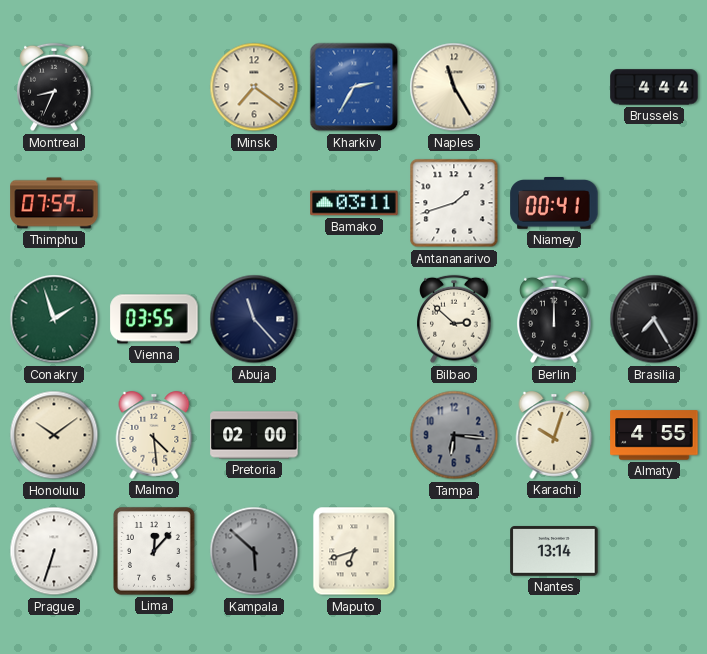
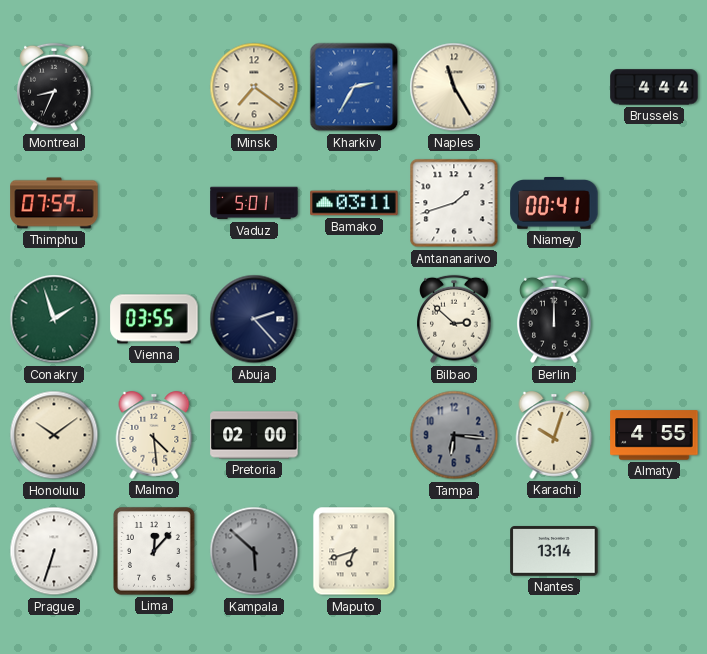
Vaduz: none -> 5:01 (254, 203)
Abuja: 11:23 -> 2:23 (254, 319)
Brasilia: 7:25 -> none (654, 319)
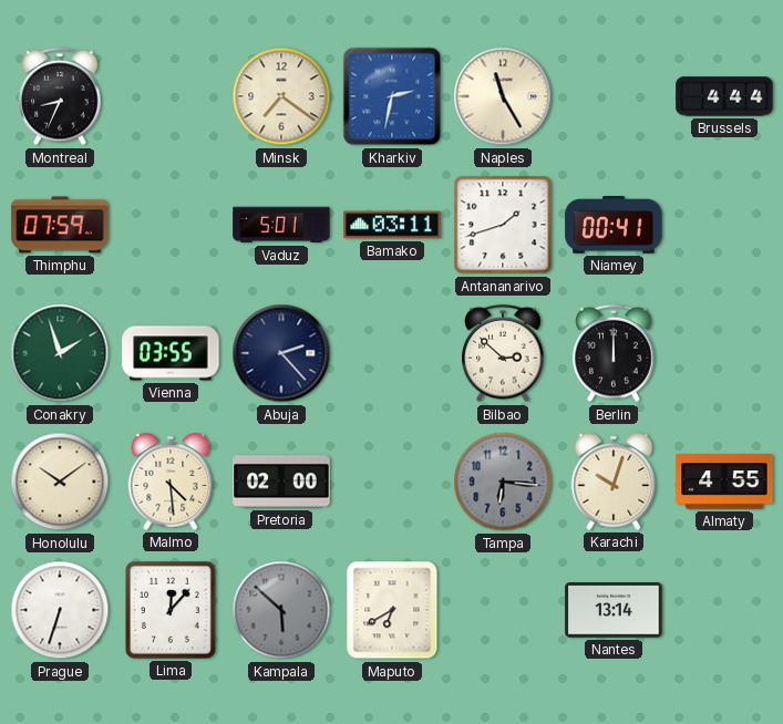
Kharkiv: 2:35 -> 2:32 (392, 96)
Maputo: 6:42 -> 6:40 (392, 610)
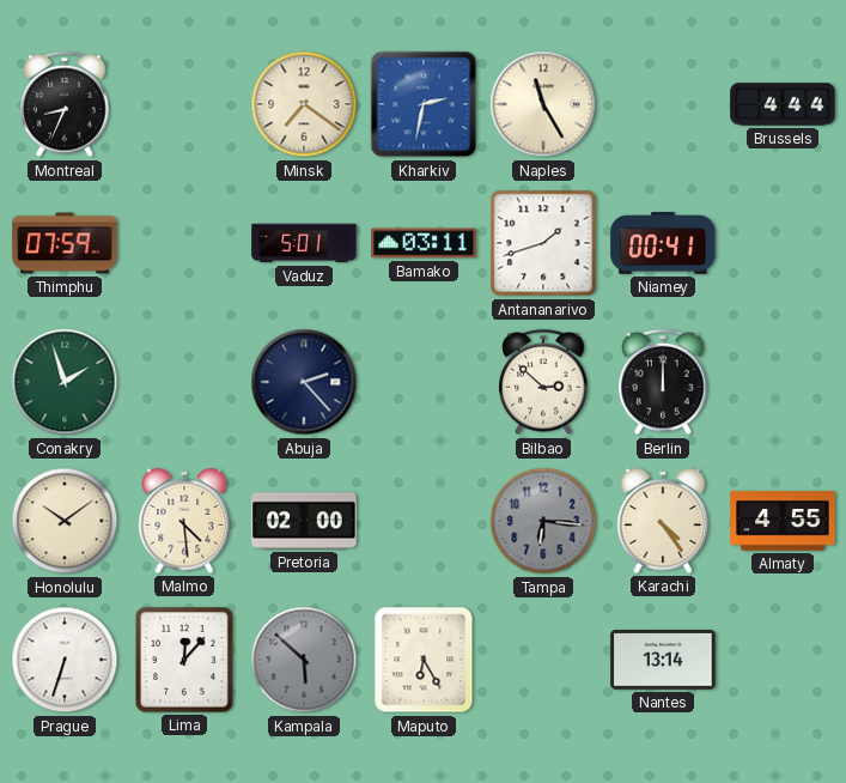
Vienna: 03:55 -> none (171, 353)
Karachi: 10:03 -> 4:24 (663, 521)
Maputo: 6:40 -> 6:25 (424, 660)
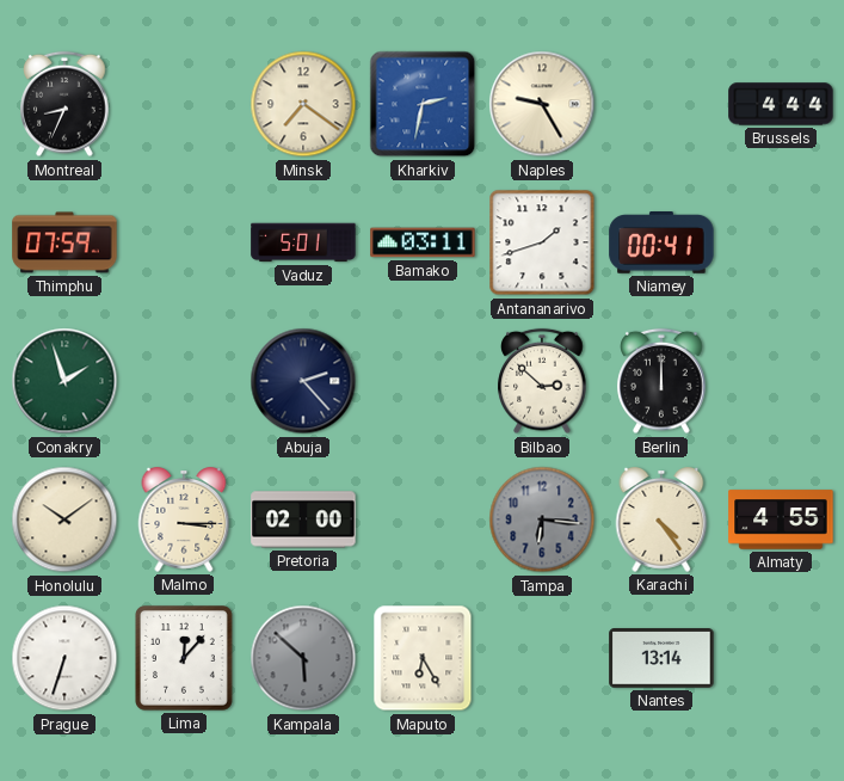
Naples: 11:25 -> 9:25 (542, 104)
Malmo: 4:29 -> 3:15 (184, 519)
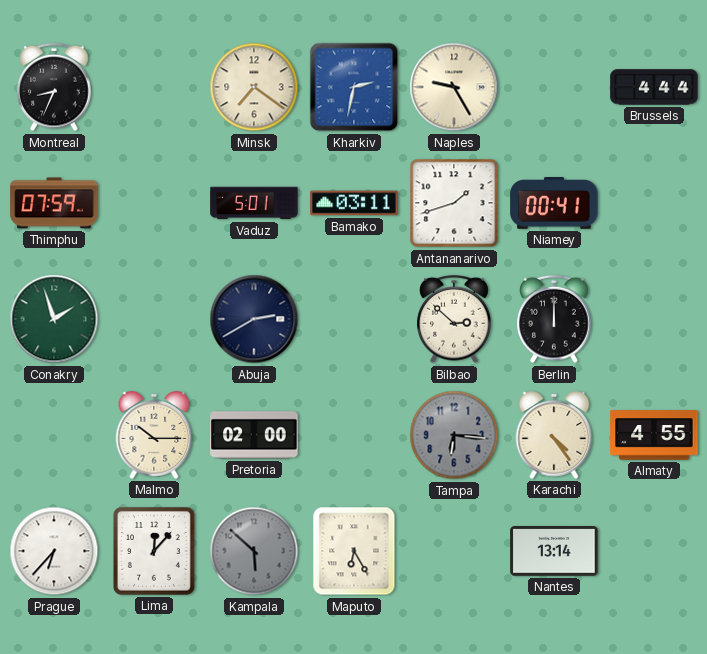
Abuja: 2:23 -> 2:40 (254, 319)
Honolulu: 10:09 -> none (64, 519)
Malmo: 3:15 -> 10:15 (154, 435)
Prague: 6:33 -> 6:37 (54, 551)
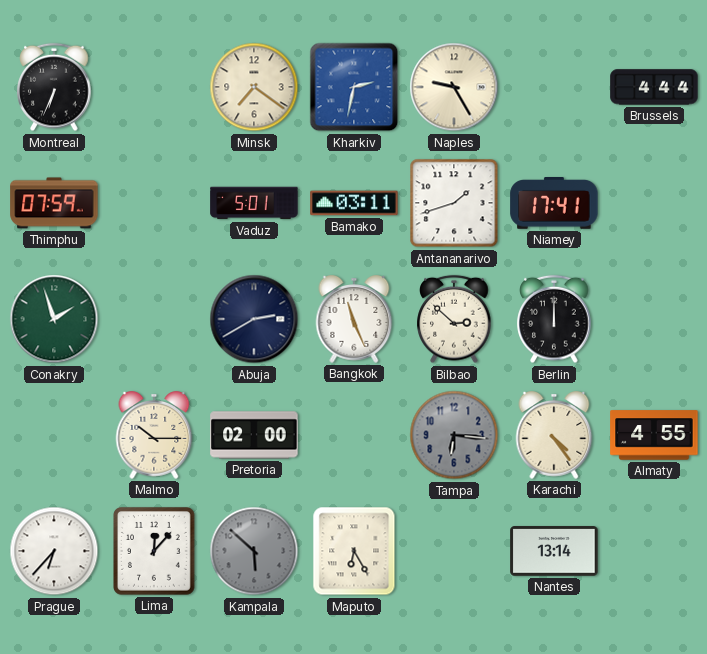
Montreal: 8:34 -> 6:34 (54, 87)
Niamey: 00:41 -> 17:41 (554, 204)
Bangkok: none -> 11:26 (354, 319)
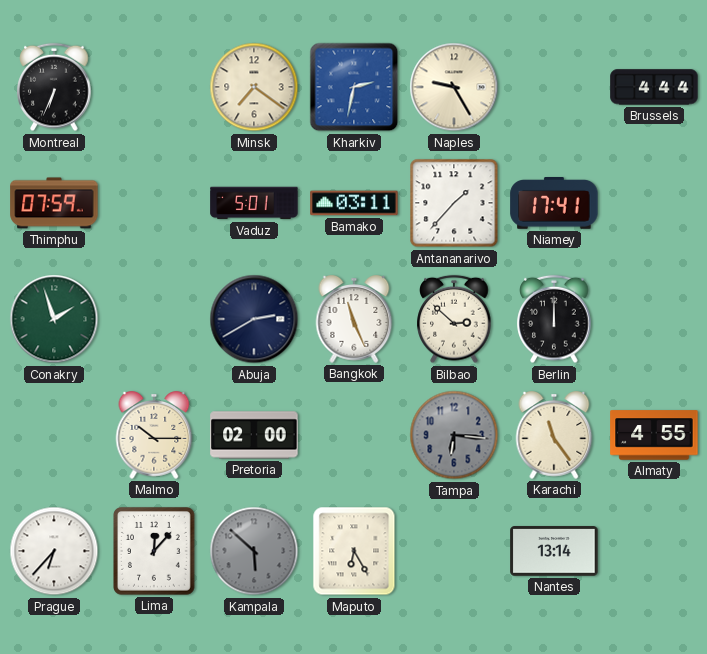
Antananarivo: 1:42 -> 1:37 (454, 203)
Karachi: 4:24 -> 11:24 (554, 435)
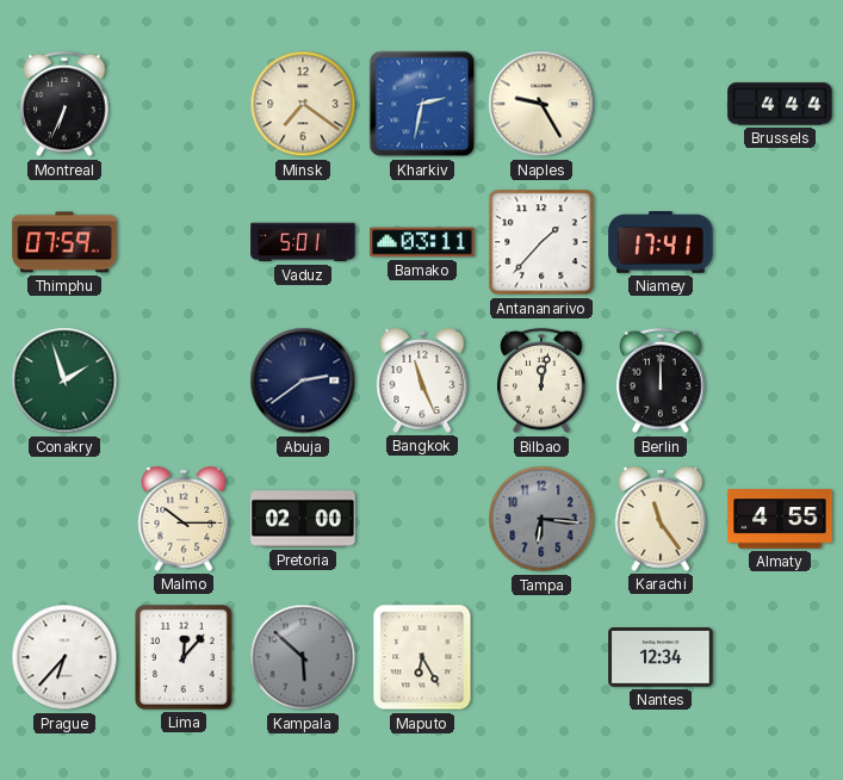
Abuja: 2:40 -> 2:39 (303, 380)
Bilbao: 2:52 -> 12:02 (541, 380)
Nantes: 13:14 -> 12:34 (661, 657)
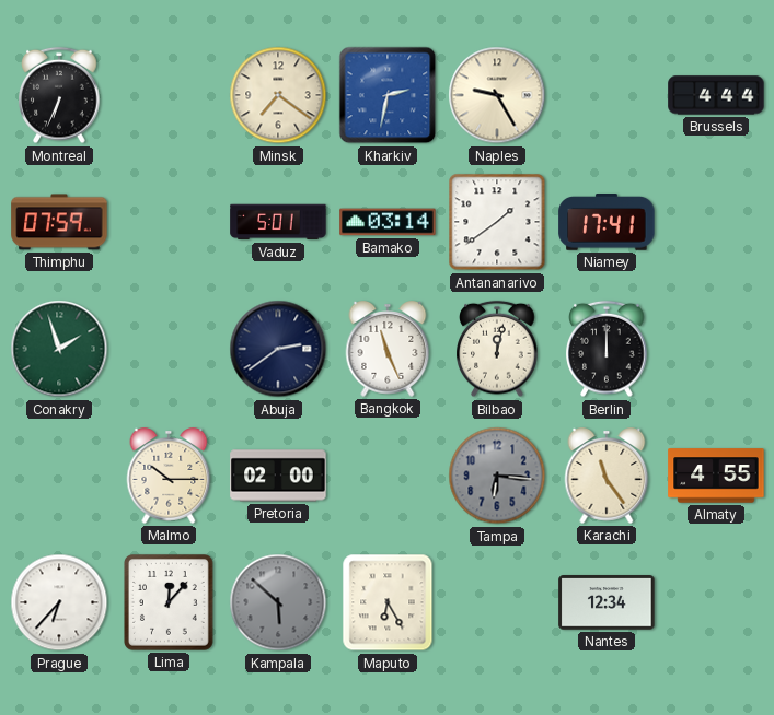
Bamako: 03:11 -> 03:14 (388, 222)
Antananarivo: 1:37 -> 1:39 (497, 222)
